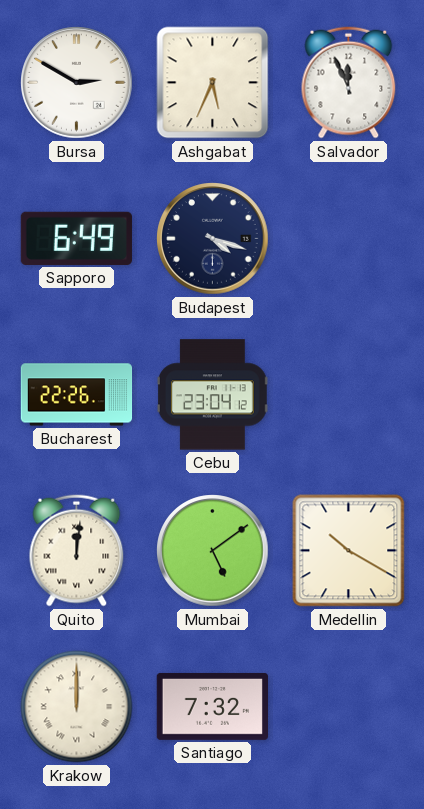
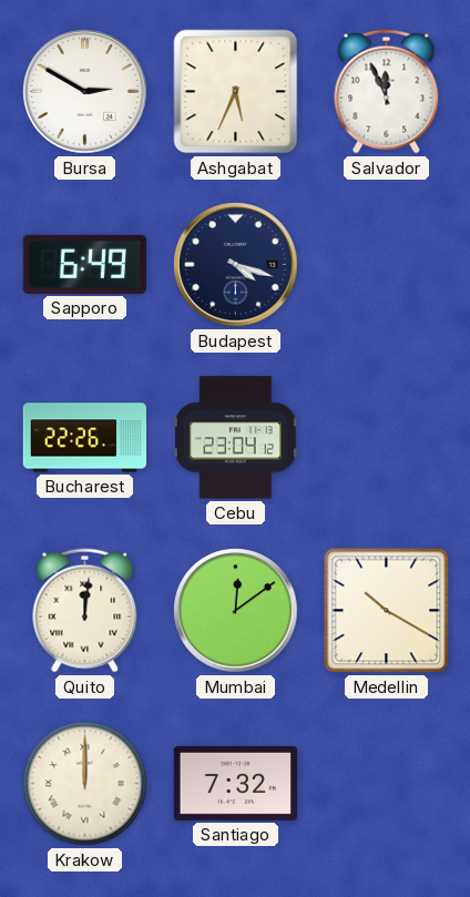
Mumbai: 5:09 -> 12:09 (236, 611)
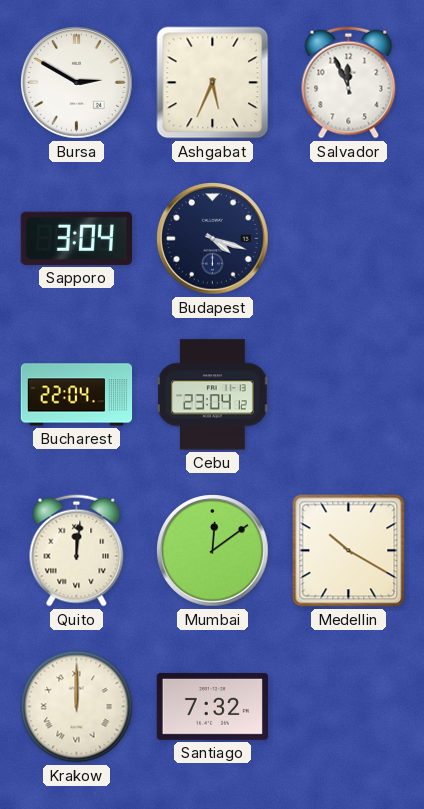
Sapporo: 6:49 -> 3:04 (76, 238)
Bucharest: 22:26 -> 22:04 (77, 395)
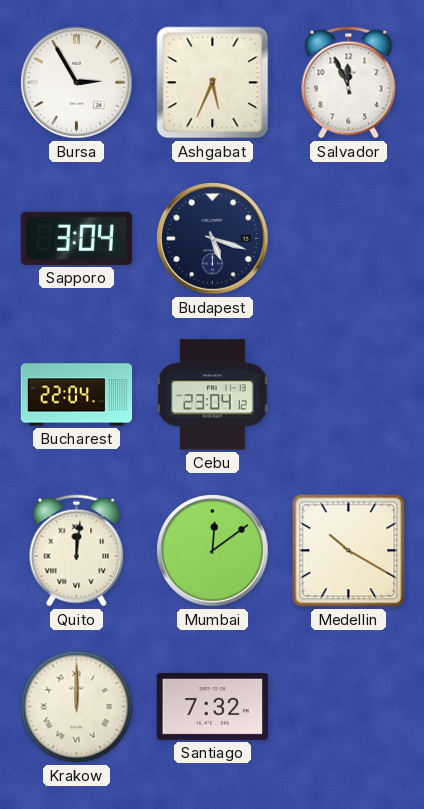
Bursa: 2:50 -> 2:55 (77, 83)
Budapest: 4:18 -> 5:18 (213, 239)
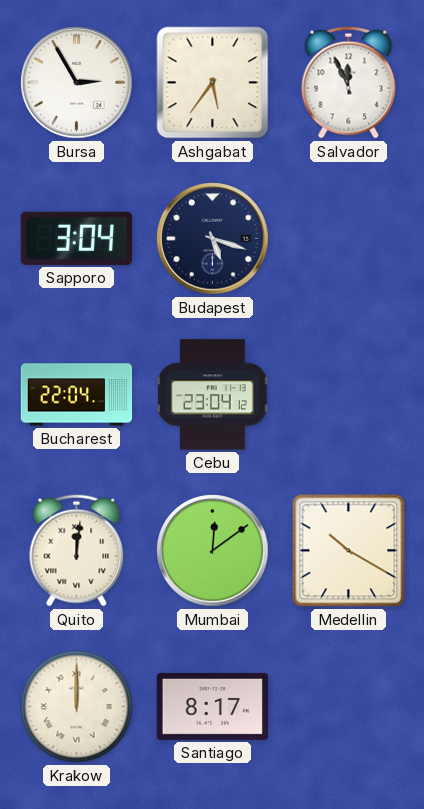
Ashgabat: 5:34 -> 5:36 (213, 83)
Santiago: 7:32 -> 8:17 (212, 706)
